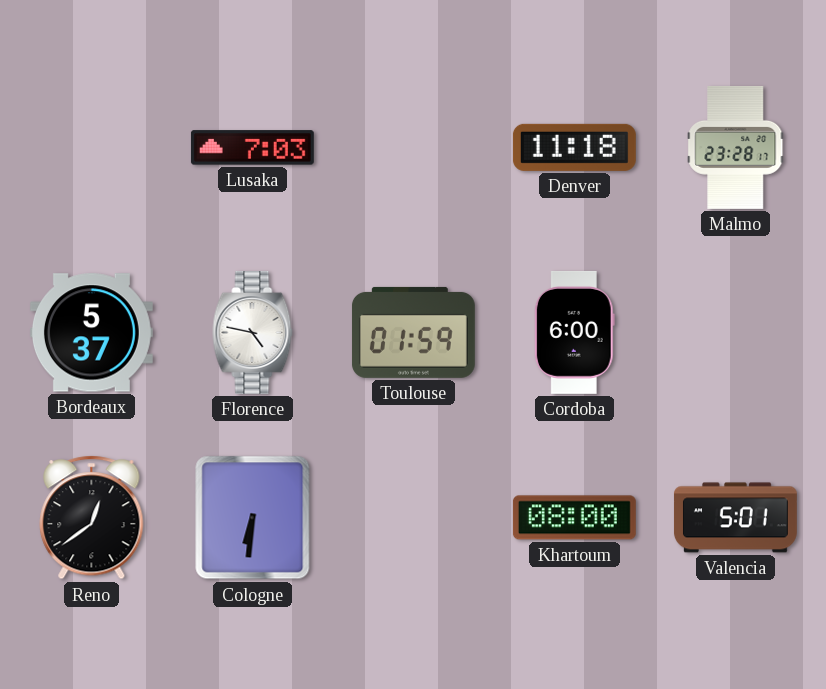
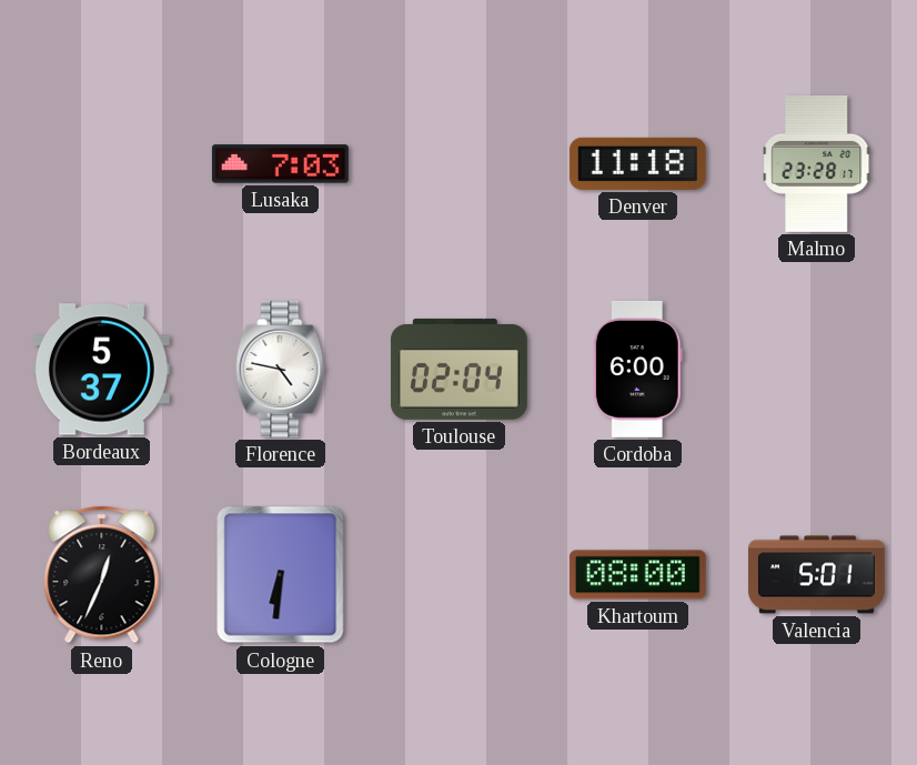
Toulouse: 01:59 -> 02:04 (458, 369)
Reno: 12:39 -> 12:34 (102, 575)
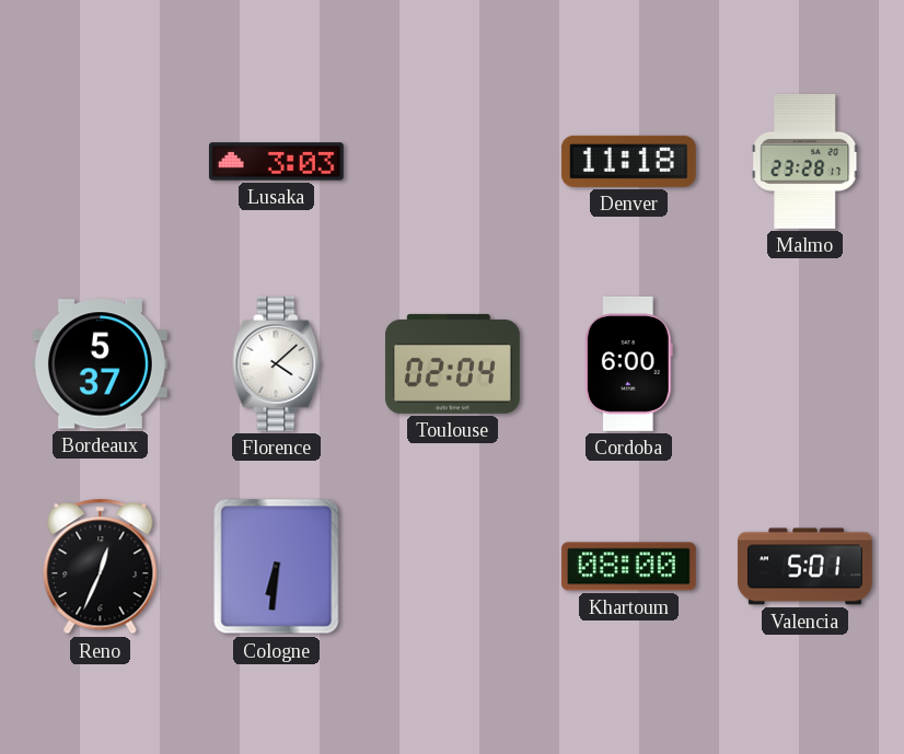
Lusaka: 7:03 -> 3:03 (276, 162)
Florence: 4:47 -> 4:08 (277, 363)
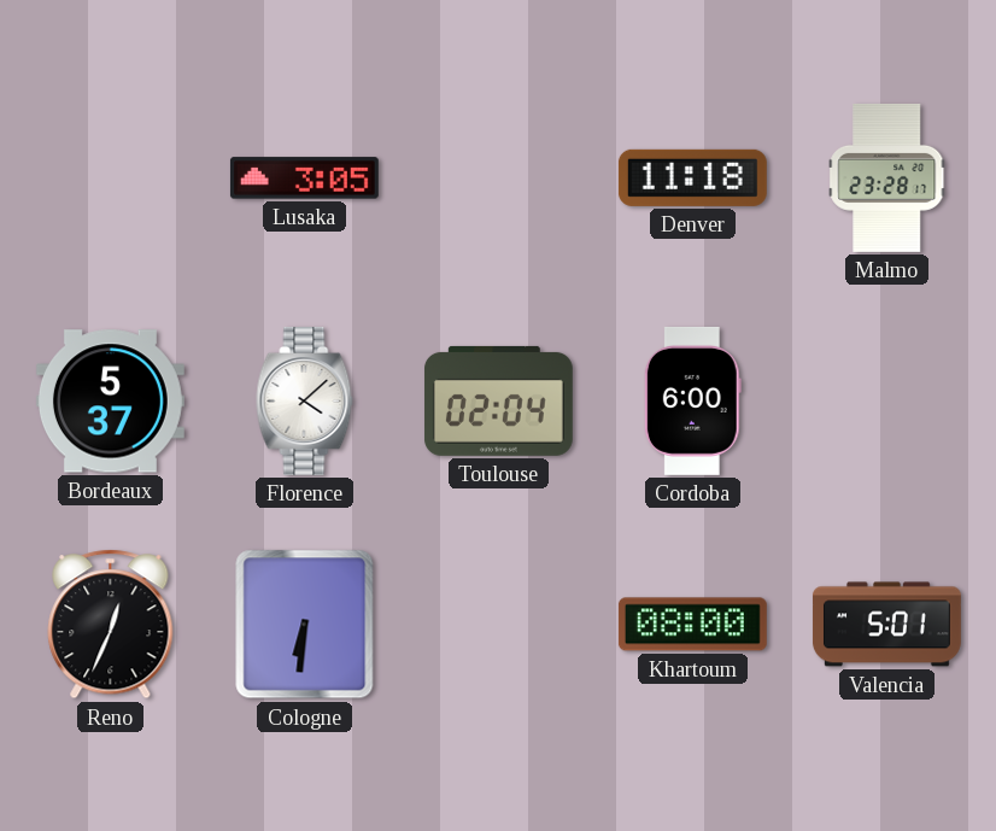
Lusaka: 3:03 -> 3:05 (304, 179)
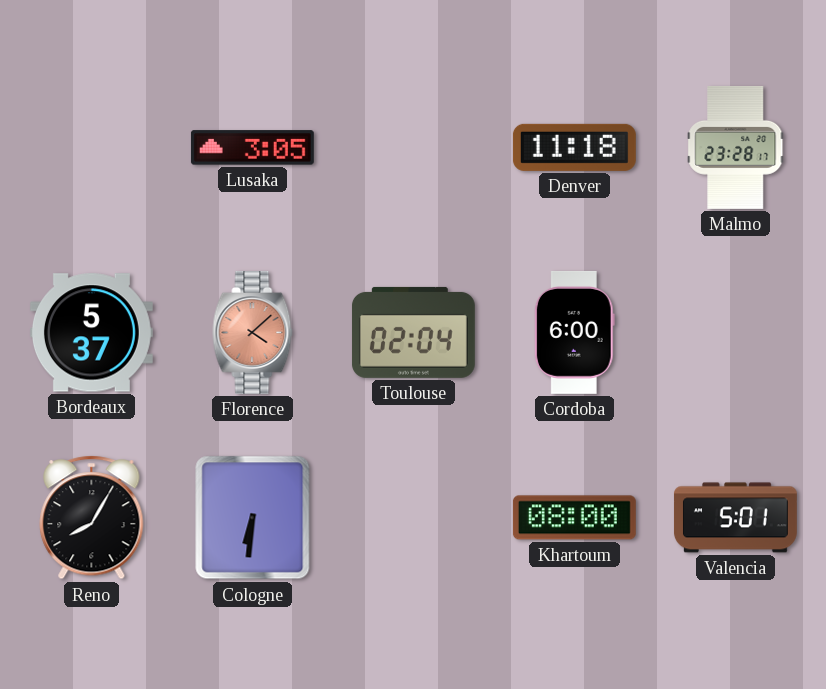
Florence dial: white -> salmon (253, 332)
Reno: 12:34 -> 8:05 (92, 518)
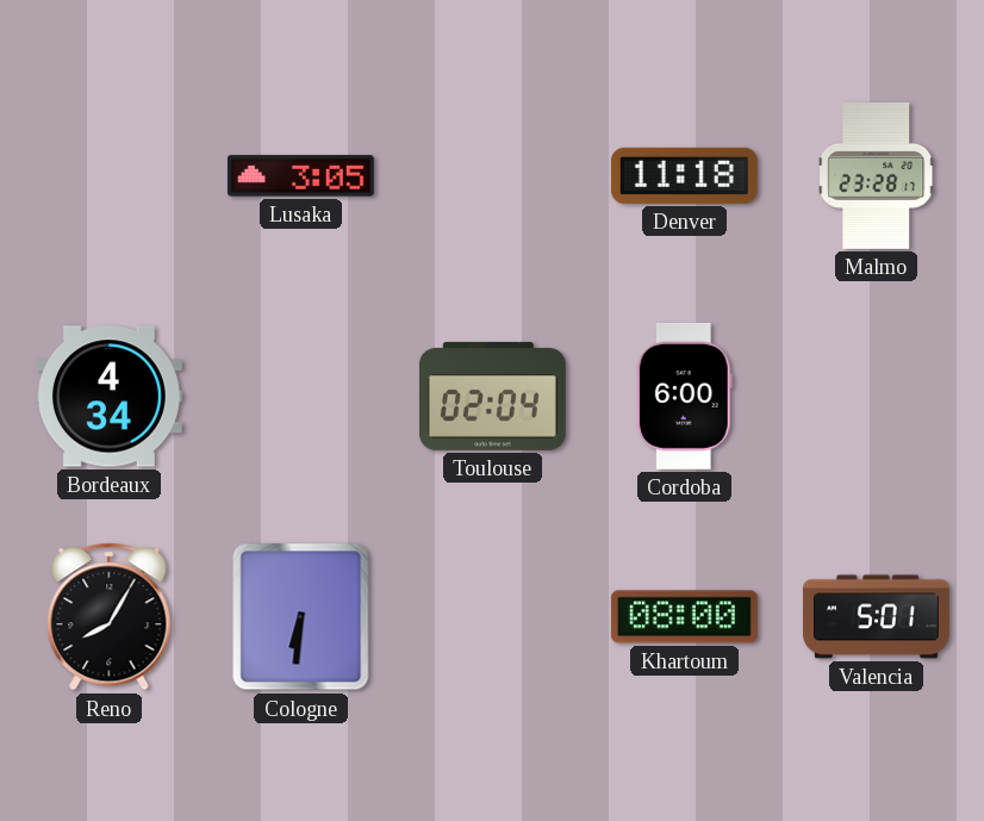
Bordeaux: 5:37 -> 4:34 (108, 397)
Florence: 4:08 -> none (253, 332)
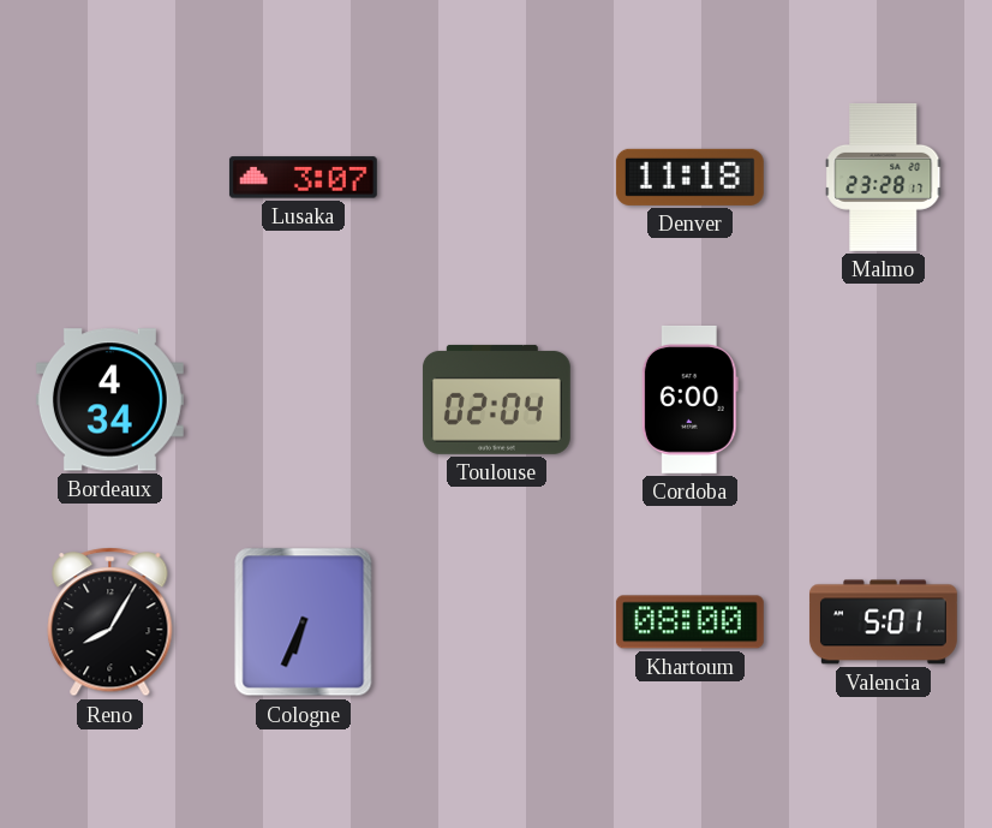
Lusaka: 3:05 -> 3:07 (303, 178)
Cologne: 6:31 -> 6:34 (304, 623)
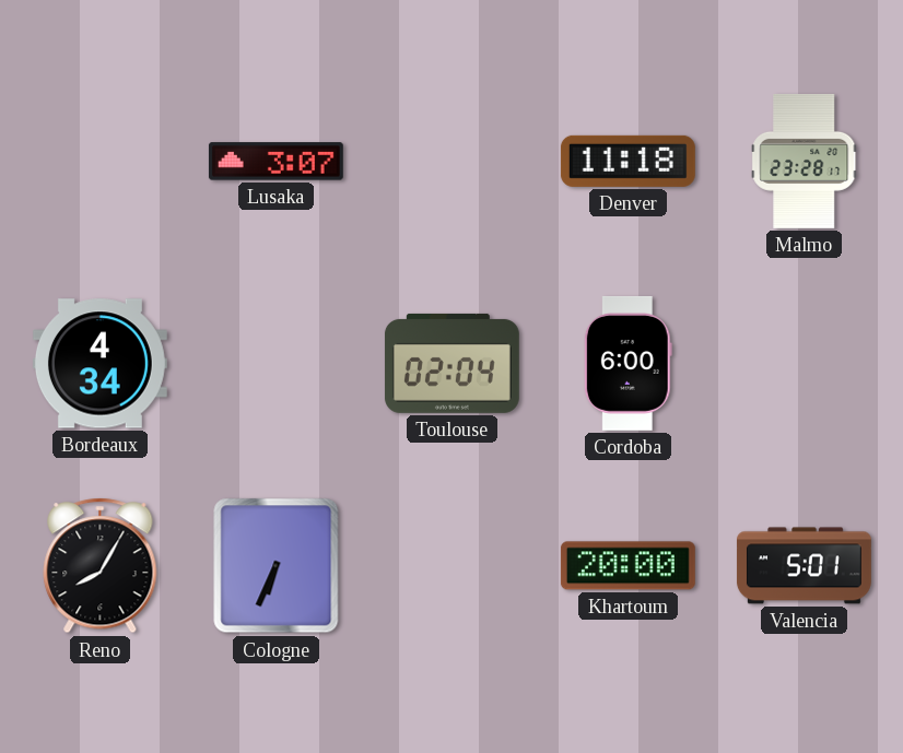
Khartoum: 08:00 -> 20:00 (628, 566)
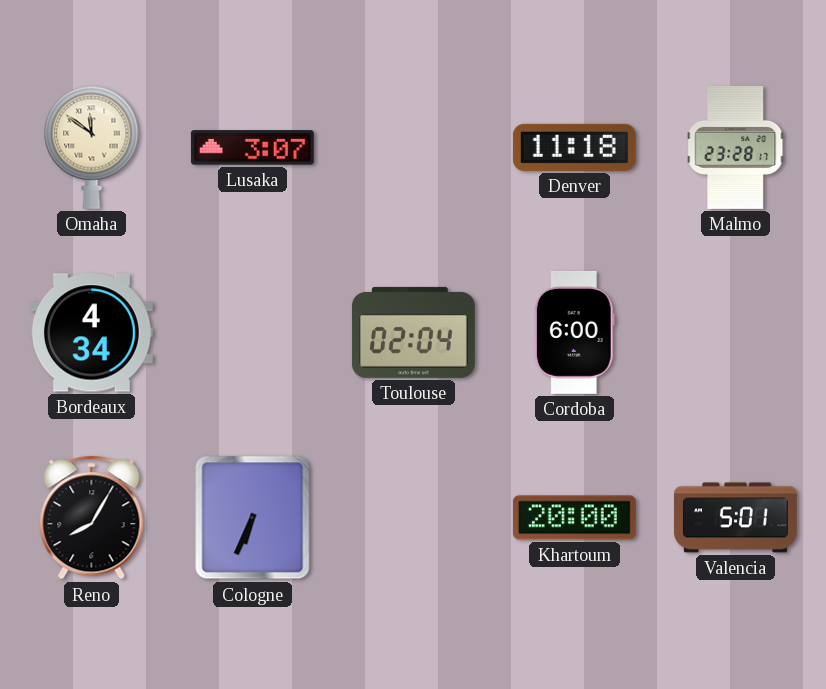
Omaha: none -> 11:51 (92, 147)
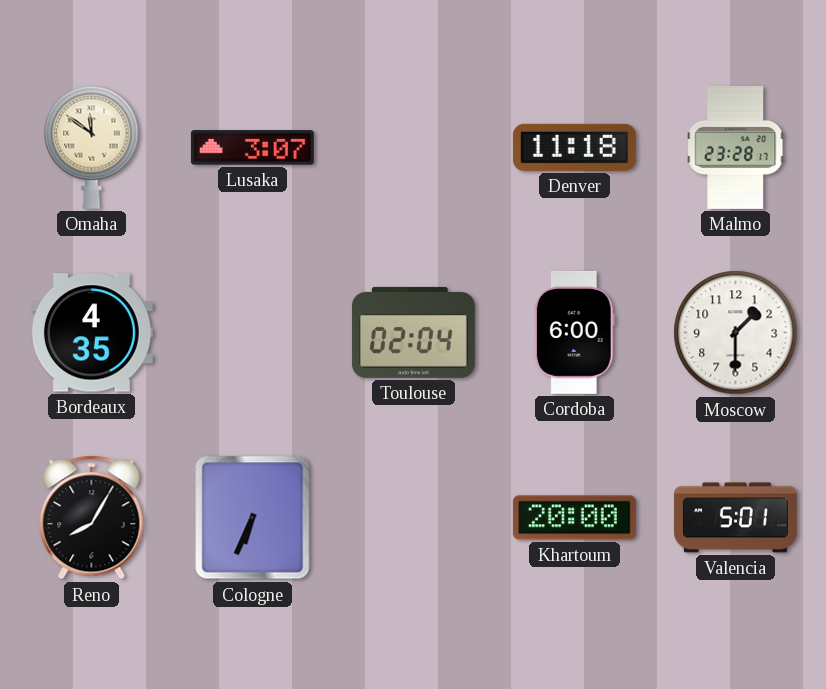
Bordeaux: 4:34 -> 4:35 (91, 333)
Moscow: none -> 1:30 (736, 333)
